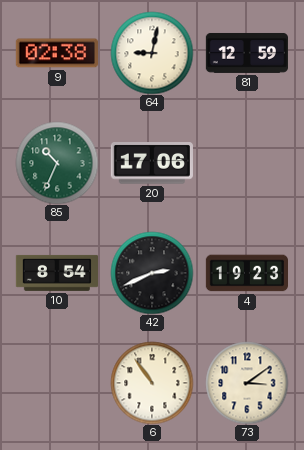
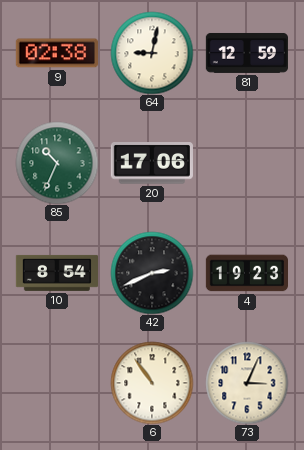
73: 3:09 -> 3:04 (247, 383)
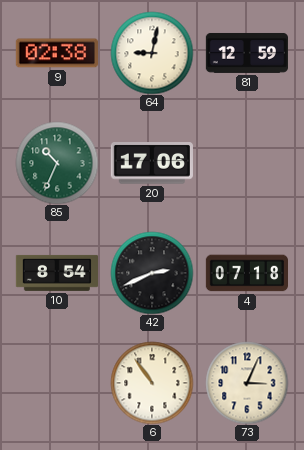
4: 19:23 -> 07:18 (246, 273)
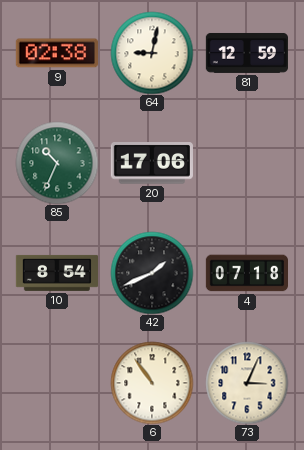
42: 2:41 -> 1:41 (152, 273)
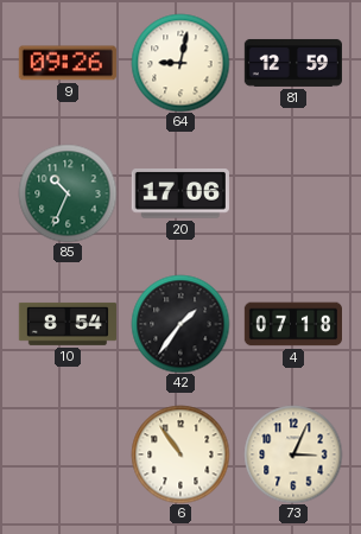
9: 02:38 -> 09:26 (68, 63)
42: 1:41 -> 1:36 (180, 324)
